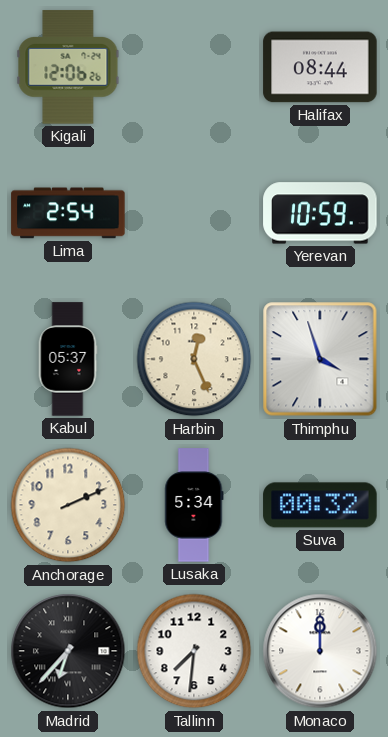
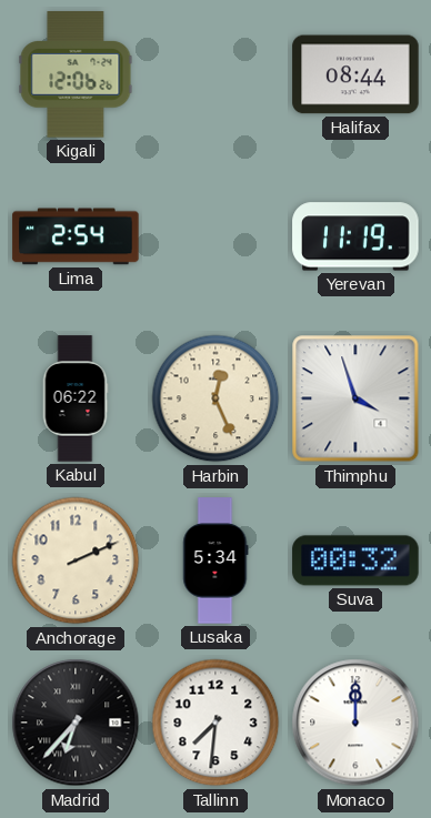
Yerevan: 10:59 -> 11:19 (355, 236)
Kabul: 05:37 -> 06:22 (76, 398)
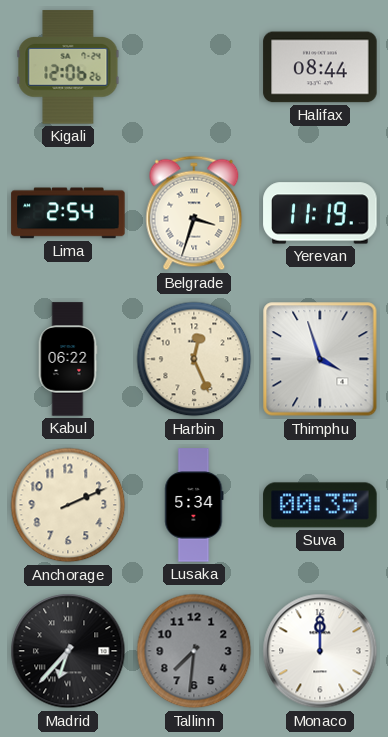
Belgrade: none -> 3:33 (194, 213)
Suva: 00:32 -> 00:35 (320, 505)
Tallinn dial: white -> grey (194, 651)
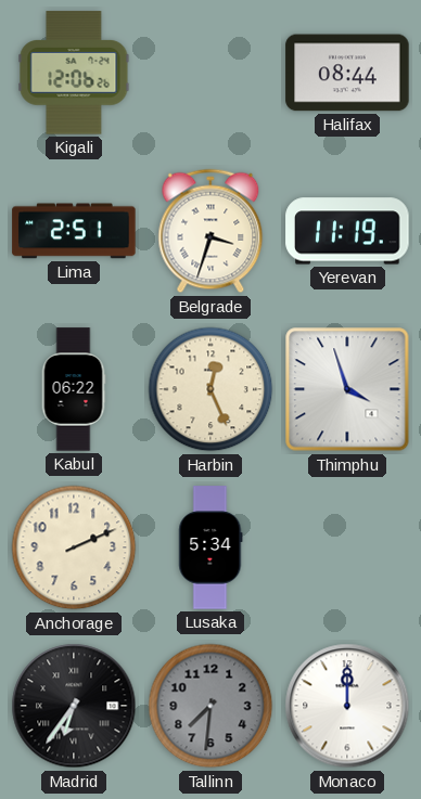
Lima: 2:54 -> 2:51 (74, 231)
Suva: 00:35 -> none (320, 505)
Madrid: 6:37 -> 6:36 (74, 706)
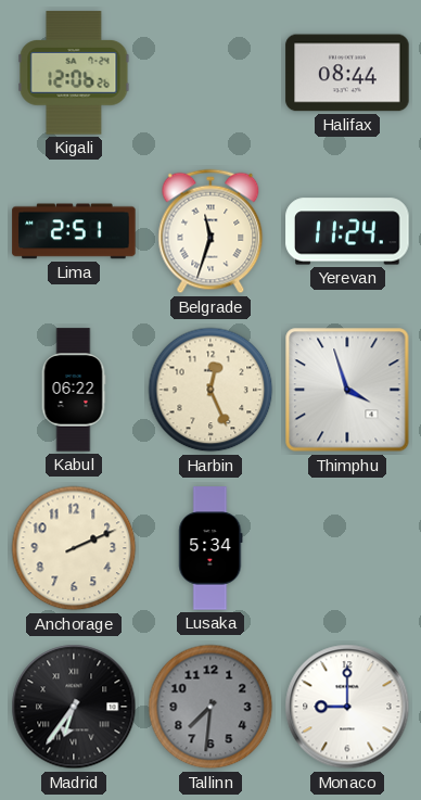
Belgrade: 3:33 -> 11:33 (210, 231)
Yerevan: 11:19 -> 11:24 (347, 231)
Monaco: 12:00 -> 9:00 (347, 707)
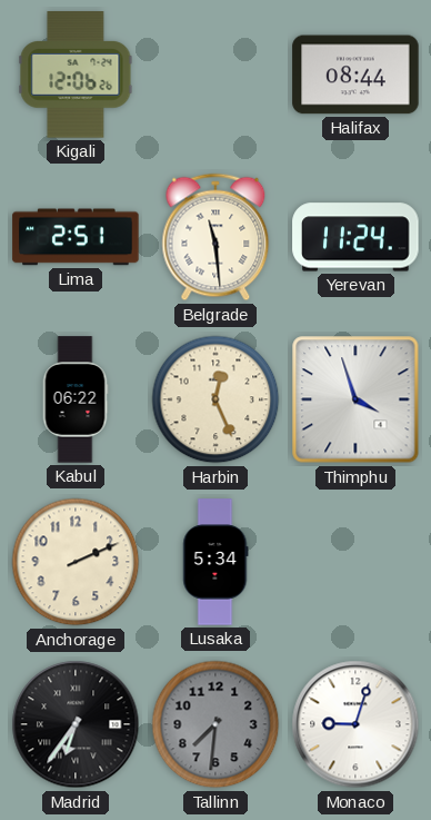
Belgrade: 11:33 -> 11:29 (215, 237)
Monaco: 9:00 -> 9:03 (355, 724)
